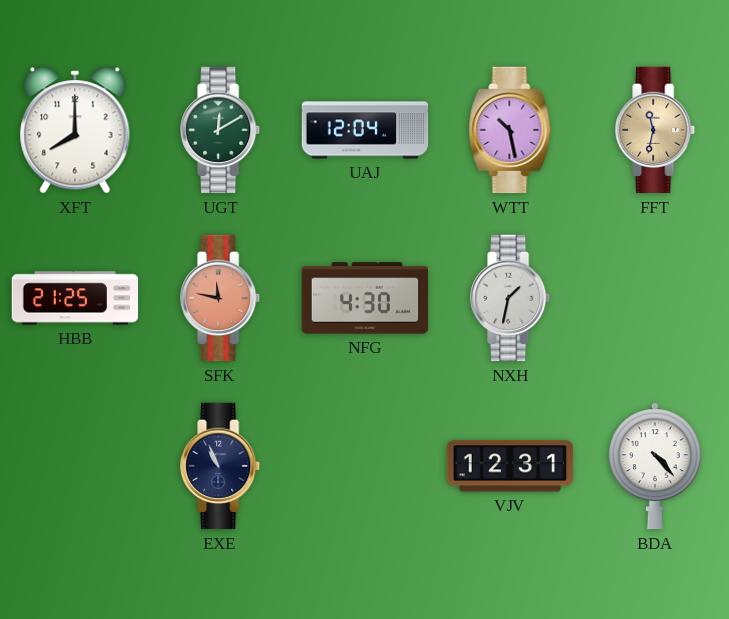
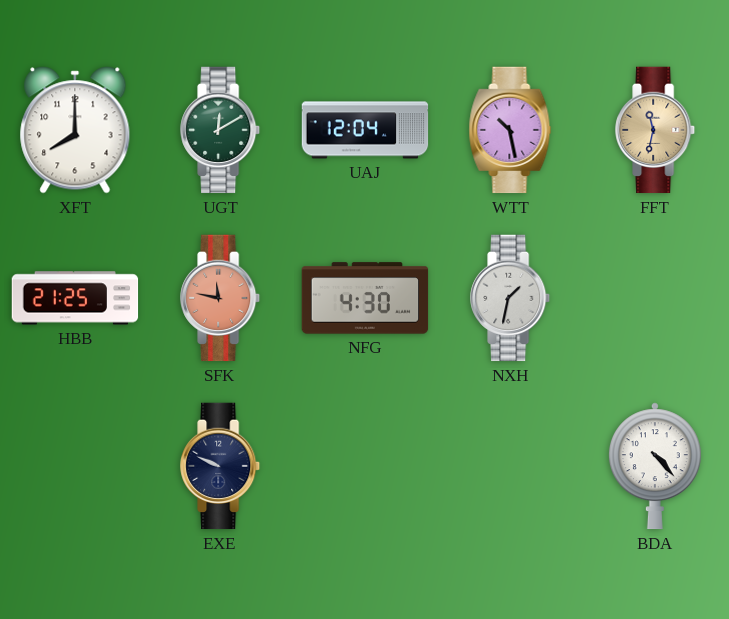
EXE: 10:56 -> 9:49 (221, 466)
VJV: 12:31 -> none (510, 466)
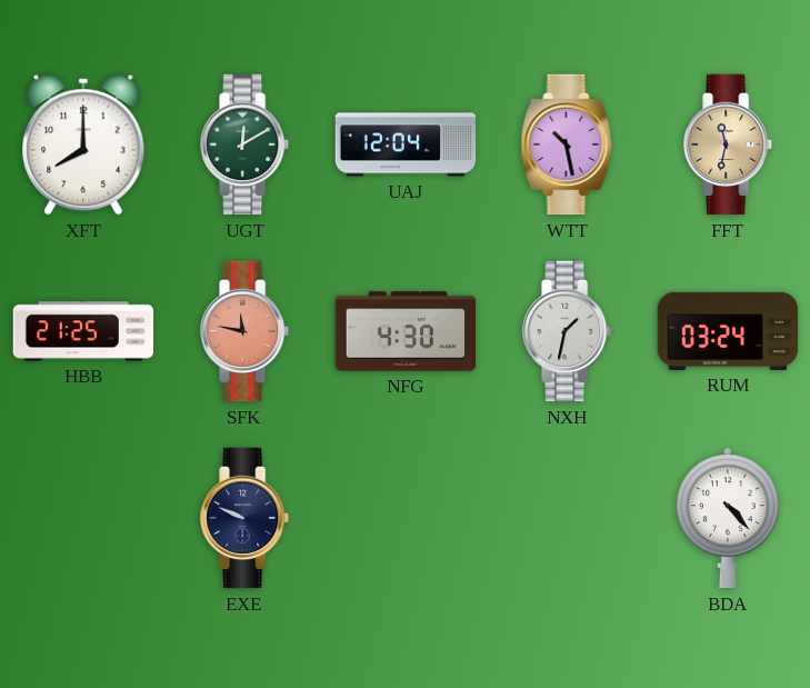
RUM: none -> 03:24 (728, 331)
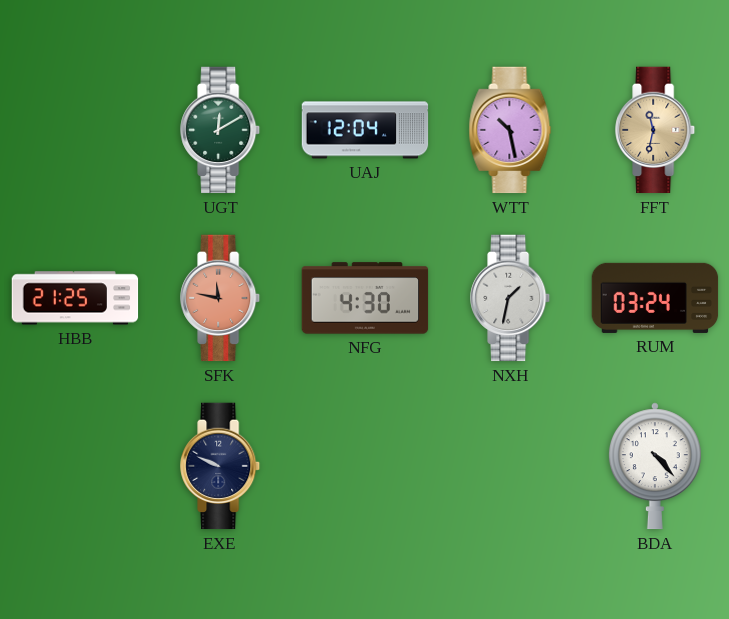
XFT: 8:00 -> none (83, 144)
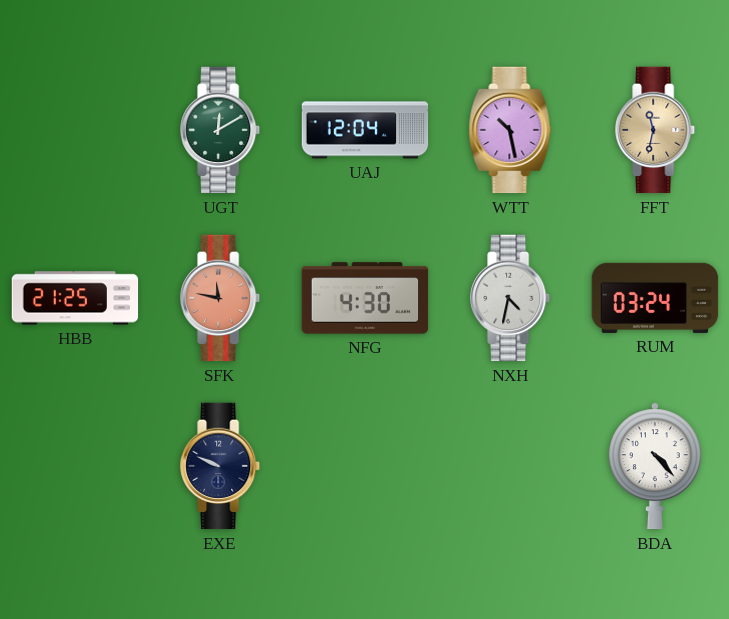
NXH: 1:32 -> 4:32 (511, 298)
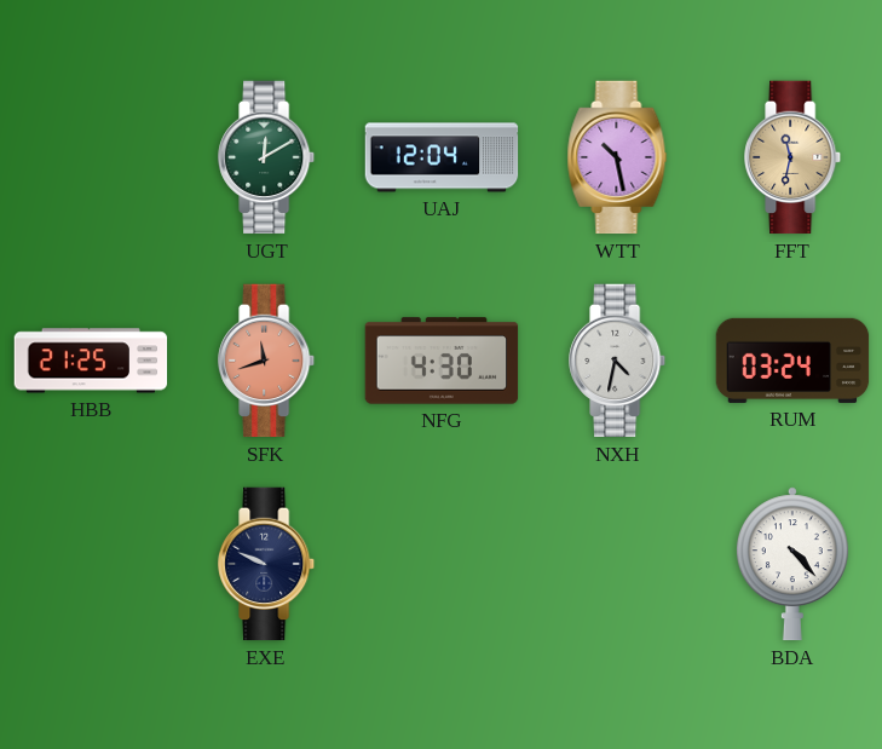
SFK: 11:47 -> 11:42 (267, 361)
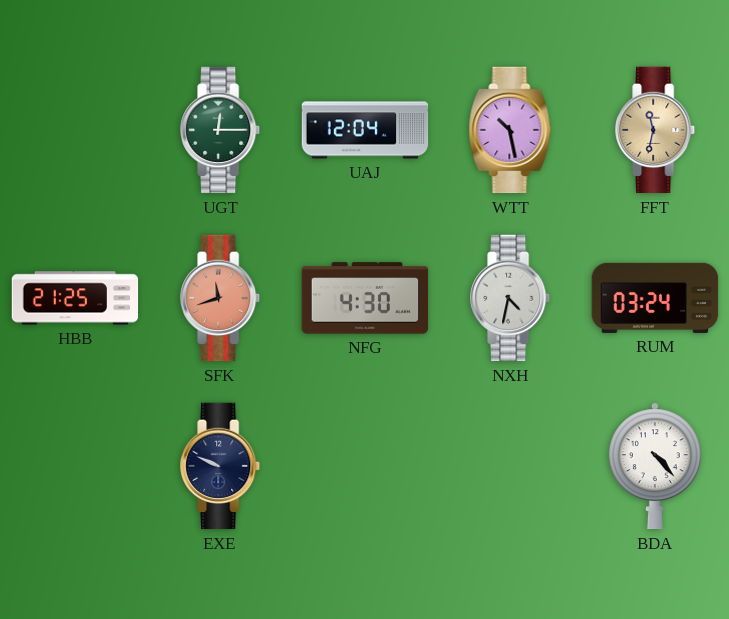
UGT: 12:10 -> 12:15 (221, 130)
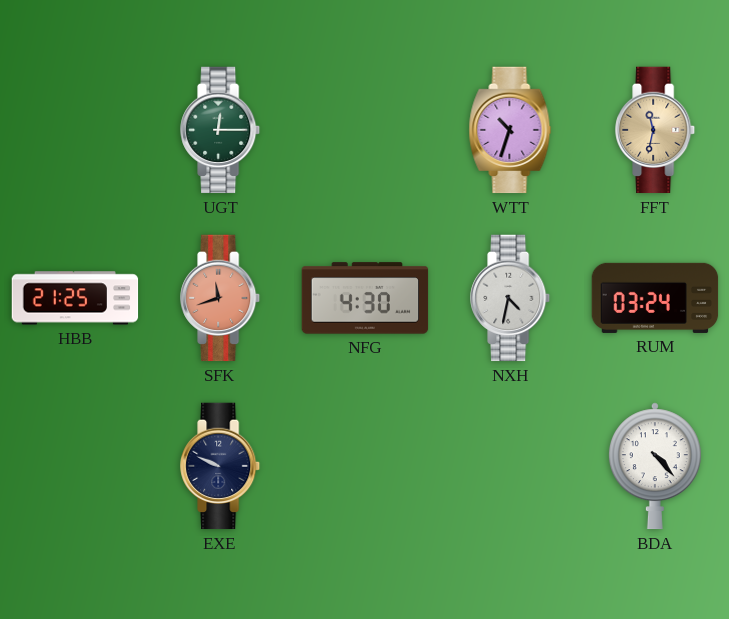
UAJ: 12:04 -> none (365, 130)
WTT: 10:28 -> 10:33 (510, 130)
